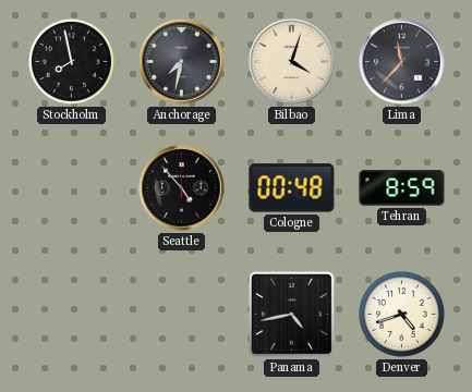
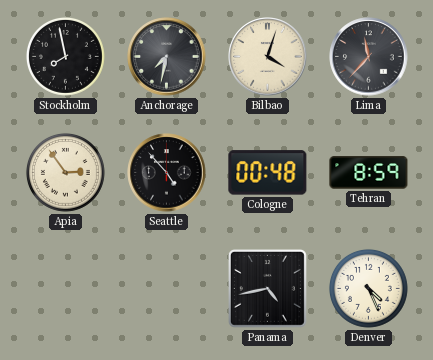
Apia: none -> 2:54 (65, 172)
Denver: 4:42 -> 4:26 (368, 288)
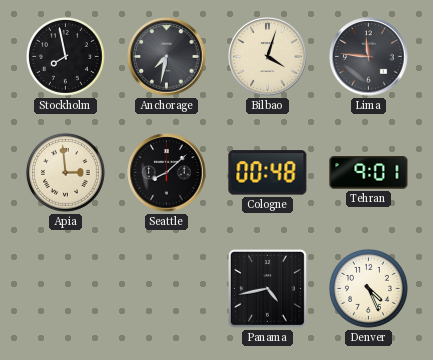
Lima: 11:37 -> 11:46 (369, 57)
Apia: 2:54 -> 2:59 (65, 172)
Seattle: 4:53 -> 8:08 (167, 173)
Tehran: 8:59 -> 9:01 (369, 173)
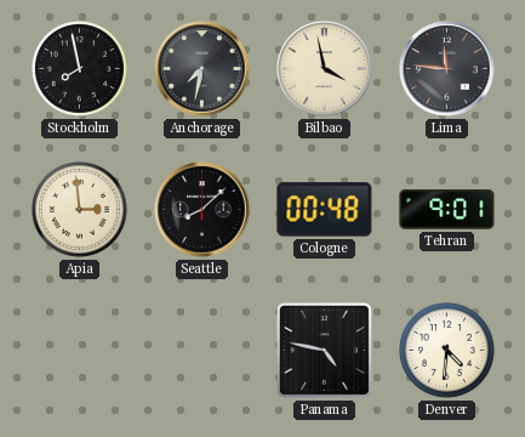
Bilbao: 4:03 -> 3:58 (325, 69)
Panama: 4:43 -> 4:47 (324, 350)
Denver: 4:26 -> 4:31 (446, 350)
